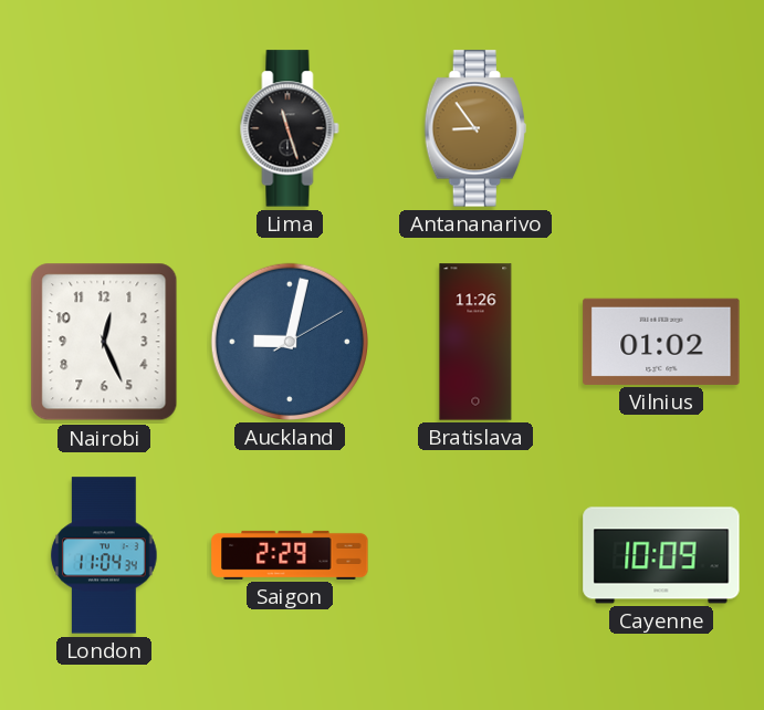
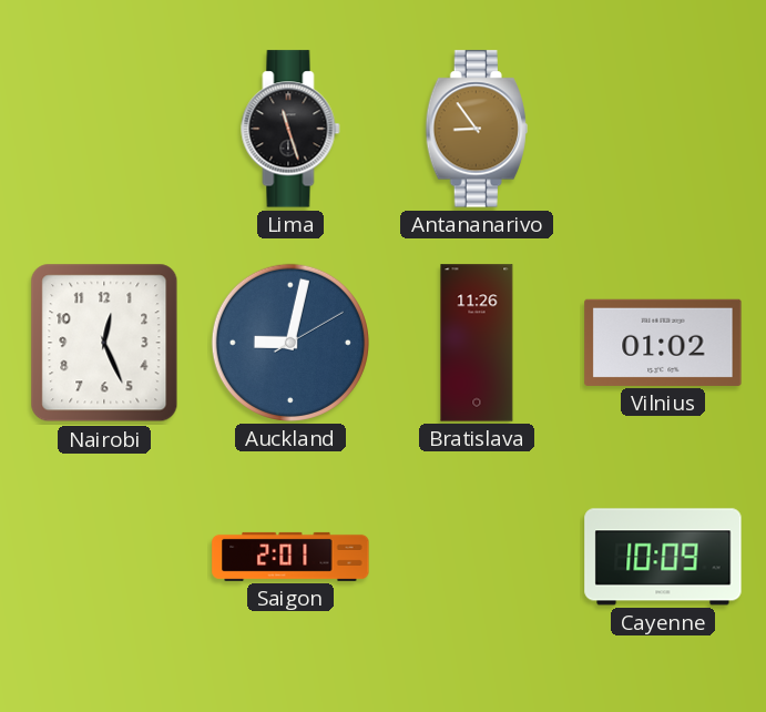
London: 11:04 -> none (104, 555)
Saigon: 2:29 -> 2:01 (290, 557)
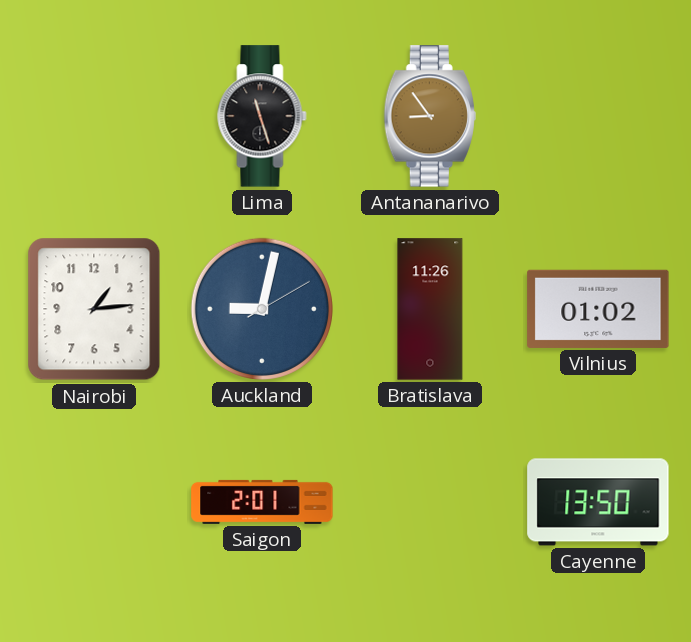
Nairobi: 12:26 -> 1:14 (94, 309)
Cayenne: 10:09 -> 13:50 (598, 502)
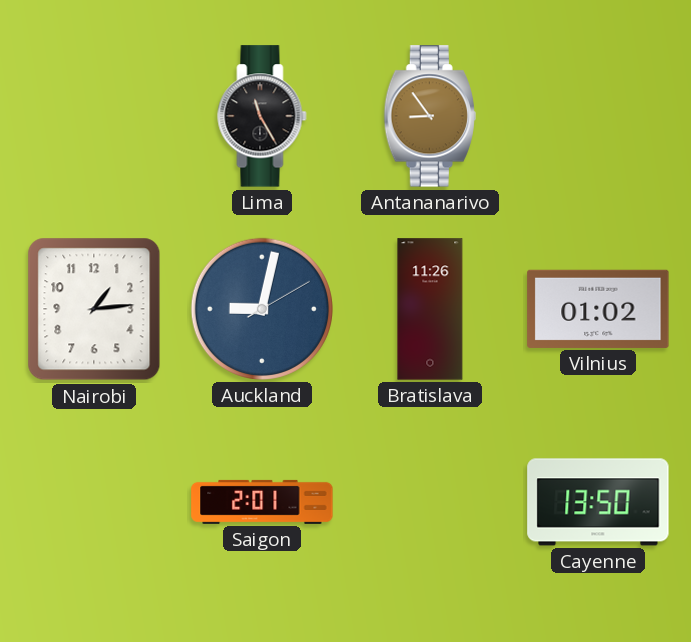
Lima: 11:27 -> 11:25 (262, 116)
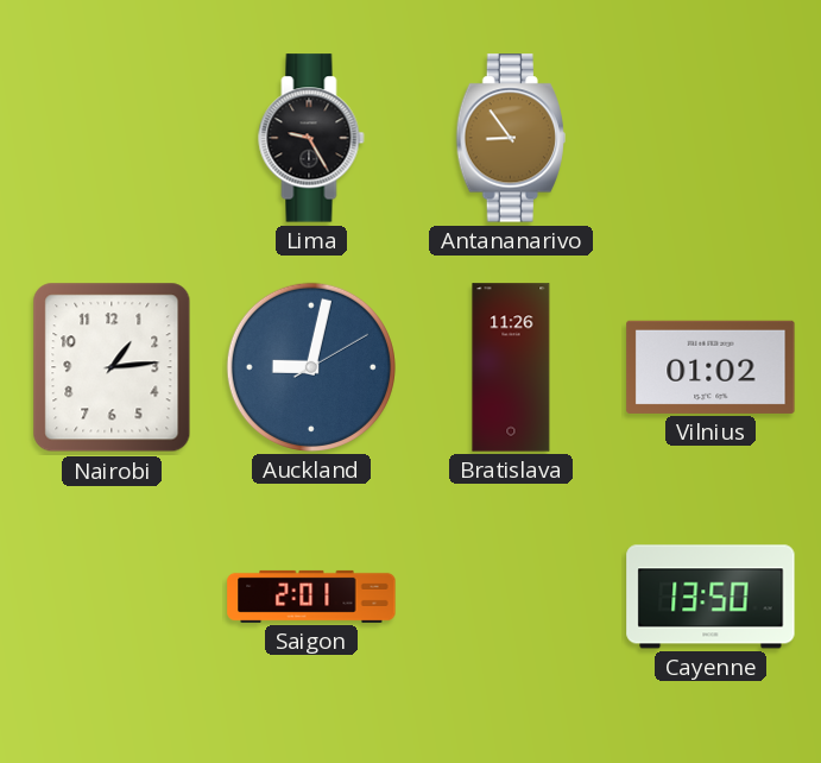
Lima: 11:25 -> 9:25 (311, 138)
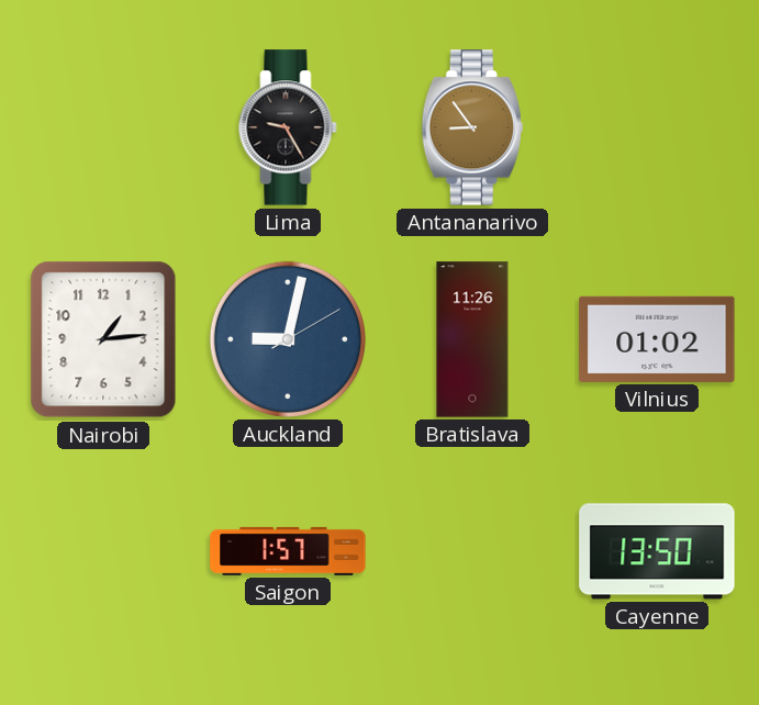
Saigon: 2:01 -> 1:57 (288, 551)
